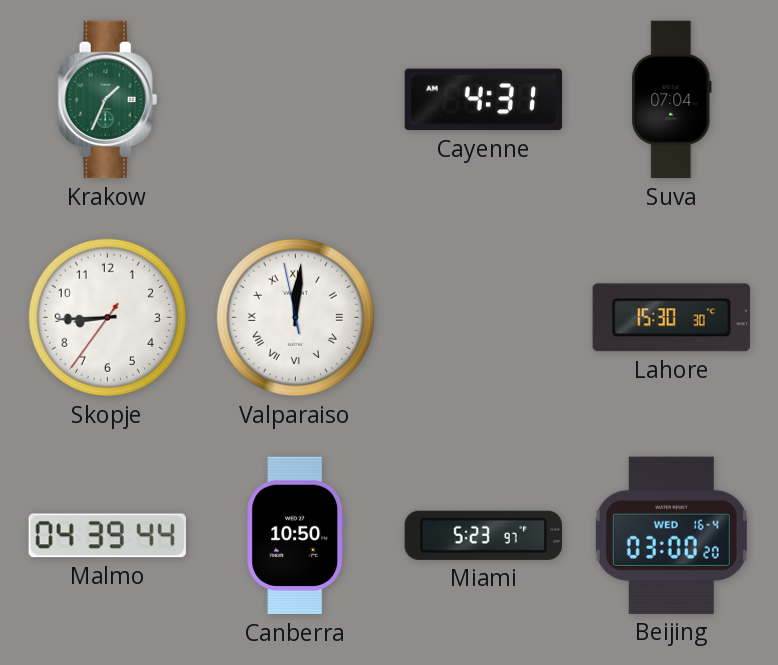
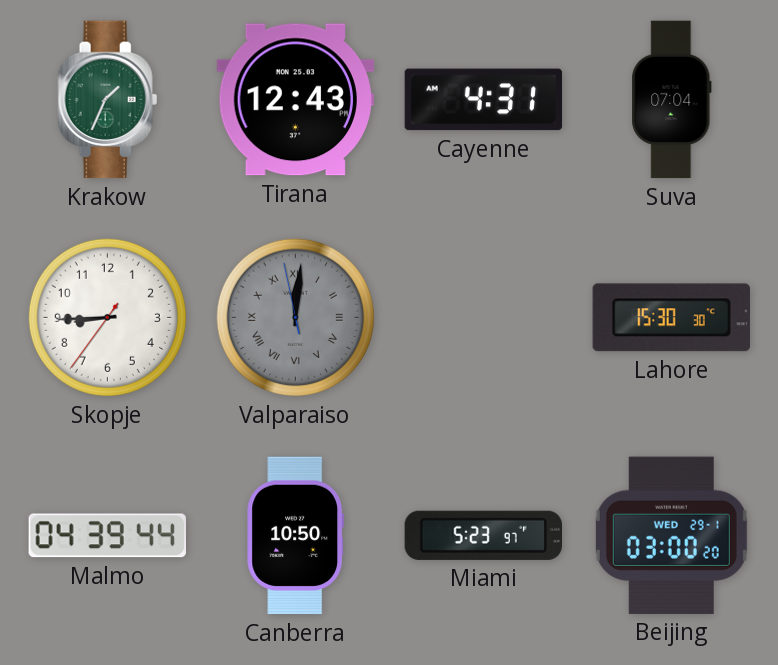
Tirana: none -> 12:43 (295, 100)
Valparaiso dial: white -> grey (295, 317)
Beijing date: WED 16-4 -> WED 29-1 (671, 535)
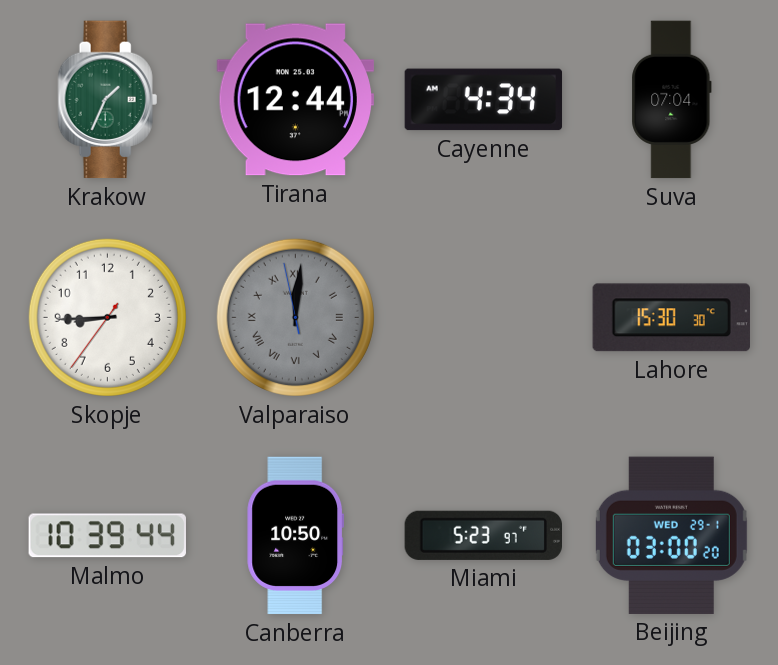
Tirana: 12:43 -> 12:44 (295, 100)
Cayenne: 4:31 -> 4:34 (484, 100)
Malmo: 04:39 -> 10:39 (107, 536)
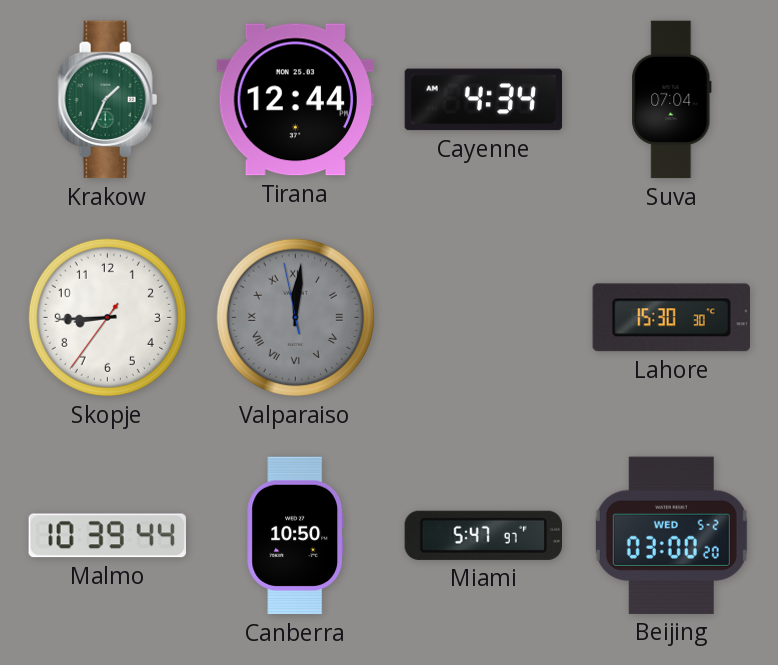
Miami: 5:23 -> 5:47 (483, 535)
Beijing date: WED 29-1 -> WED 5-2 (671, 535)
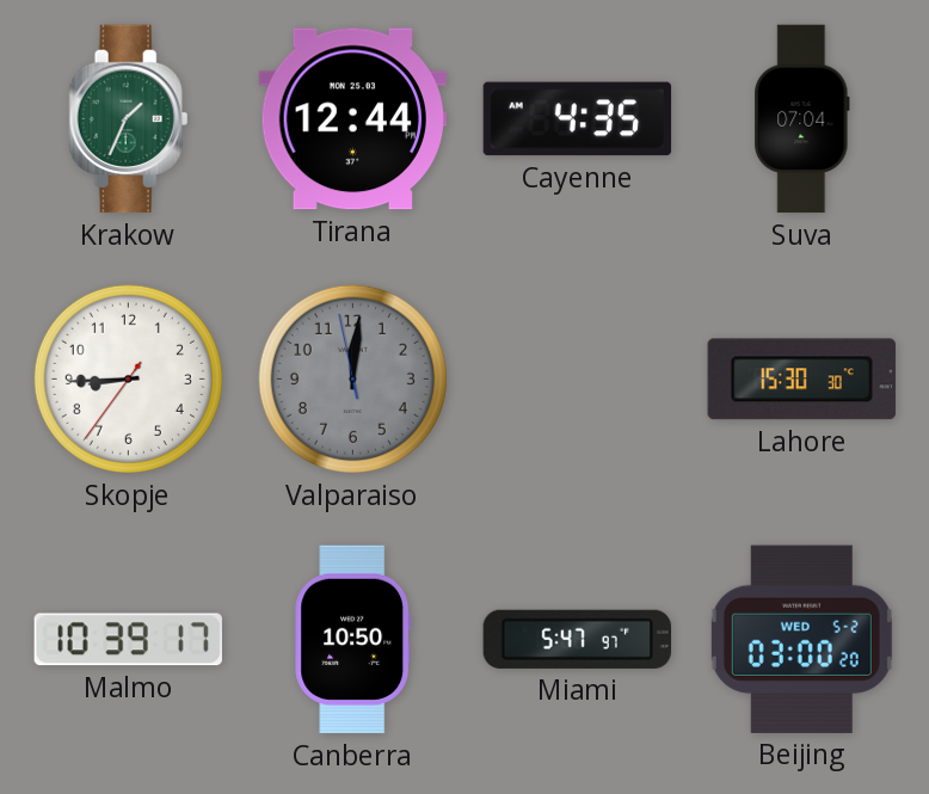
Cayenne: 4:34 -> 4:35 (578, 119)
Valparaiso numerals: Roman -> Arabic (352, 378)
Malmo: 10:39:44 -> 10:39:17 (128, 640)
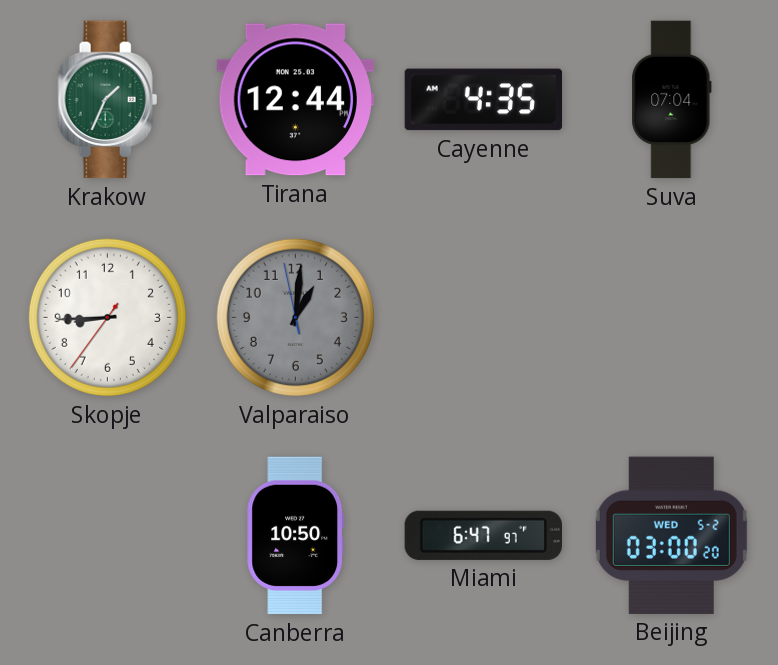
Valparaiso: 12:00 -> 1:00 (295, 317)
Lahore: 15:30 -> none (801, 380)
Malmo: 10:39 -> none (128, 640)
Miami: 5:47 -> 6:47 (483, 535)
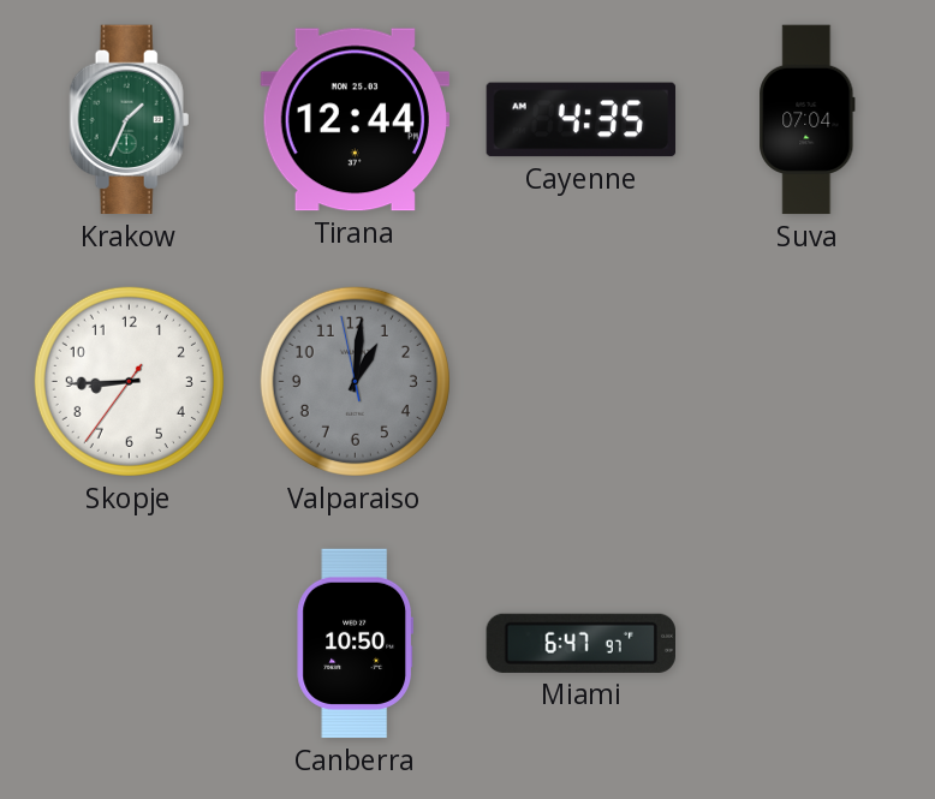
Beijing: 03:00 -> none (671, 535)
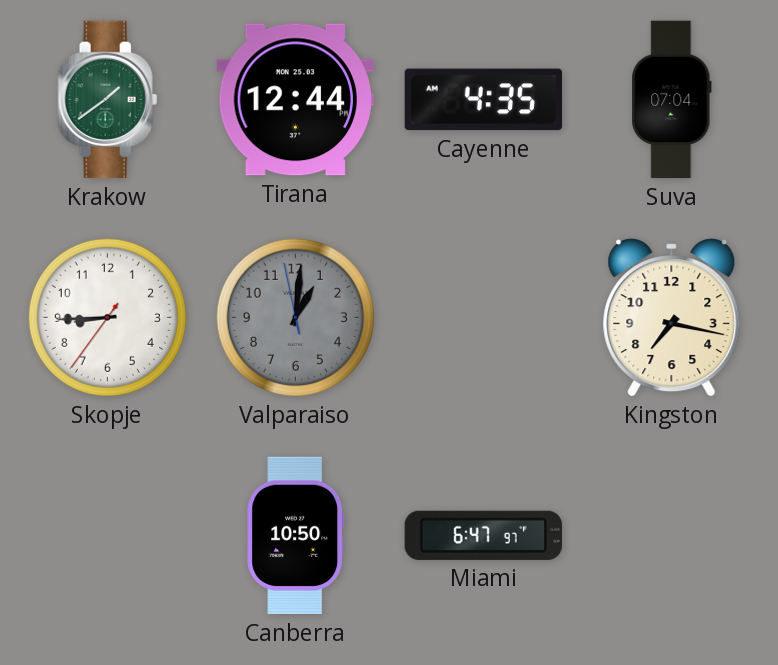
Krakow: 1:34 -> 1:39 (108, 100)
Kingston: none -> 7:17 (672, 318)
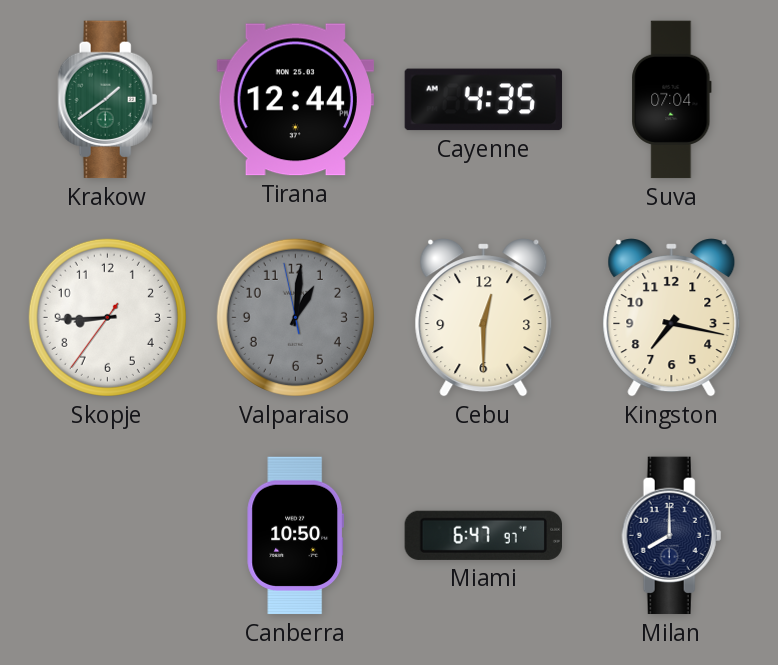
Cebu: none -> 12:30 (484, 318)
Milan: none -> 8:00 (672, 536)
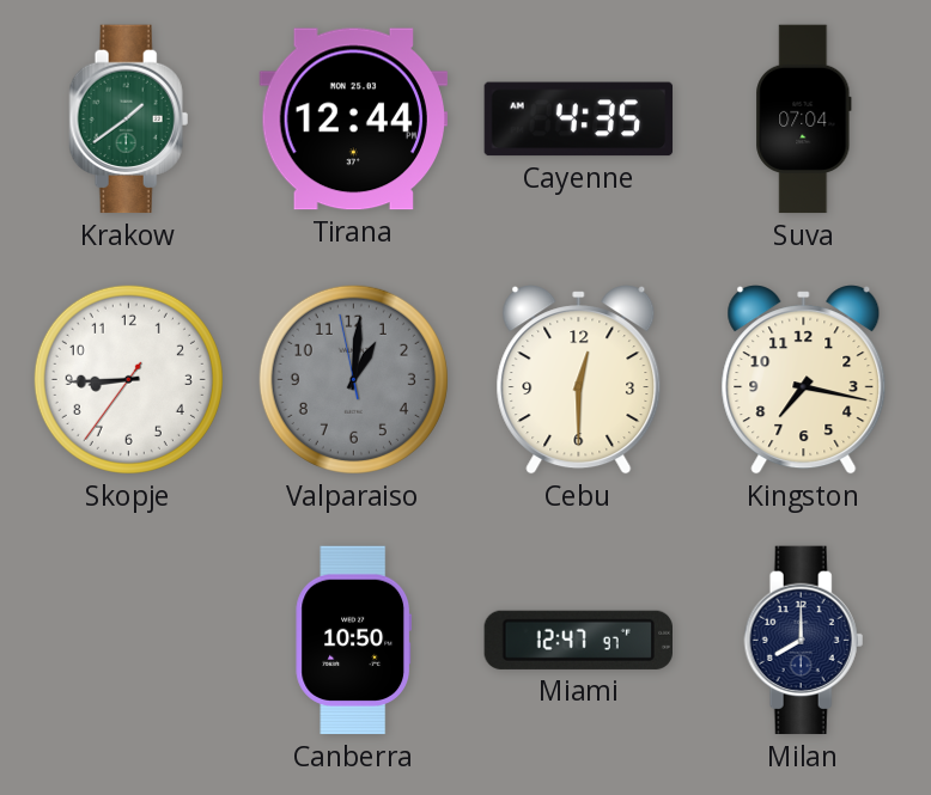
Miami: 6:47 -> 12:47 (578, 640)
